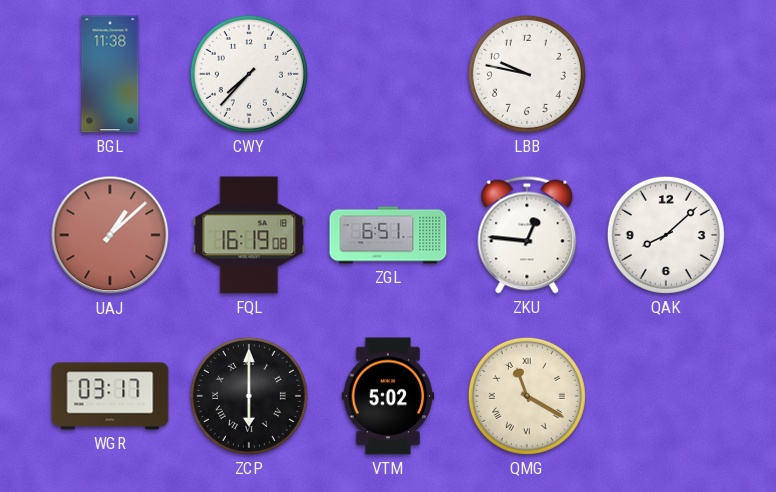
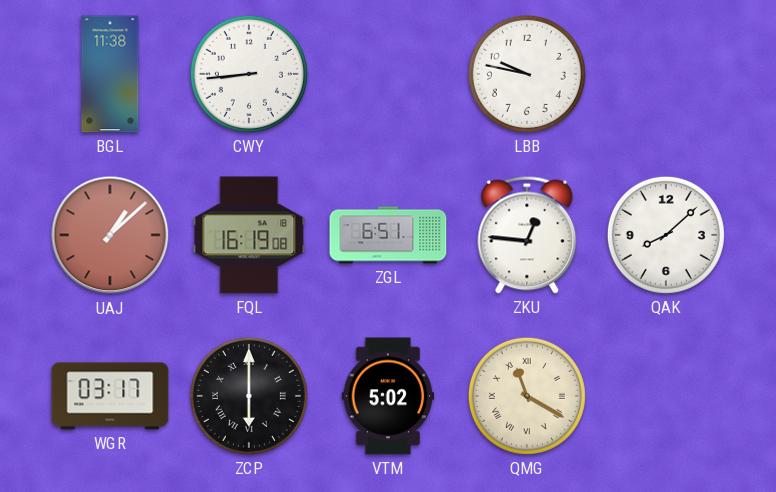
CWY: 7:37 -> 8:44 (249, 74)
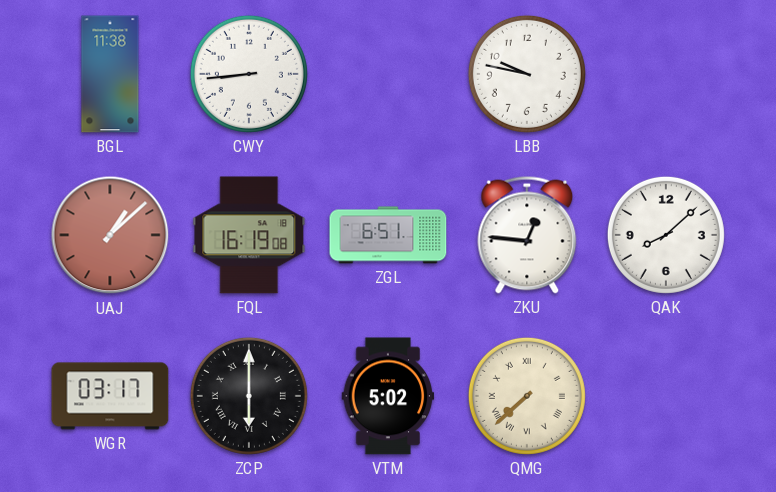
QMG: 11:20 -> 7:38 (527, 396)
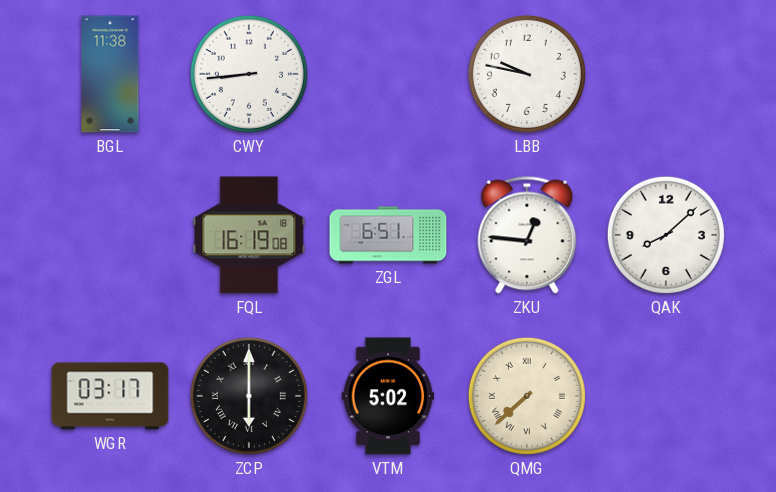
UAJ: 1:08 -> none (110, 235)
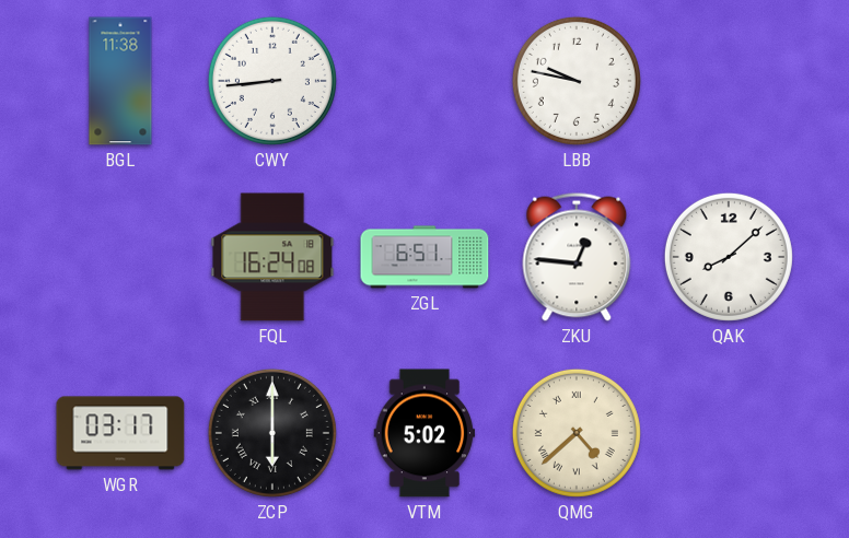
FQL: 16:19 -> 16:24 (272, 257)
QMG: 7:38 -> 4:38 (577, 433)
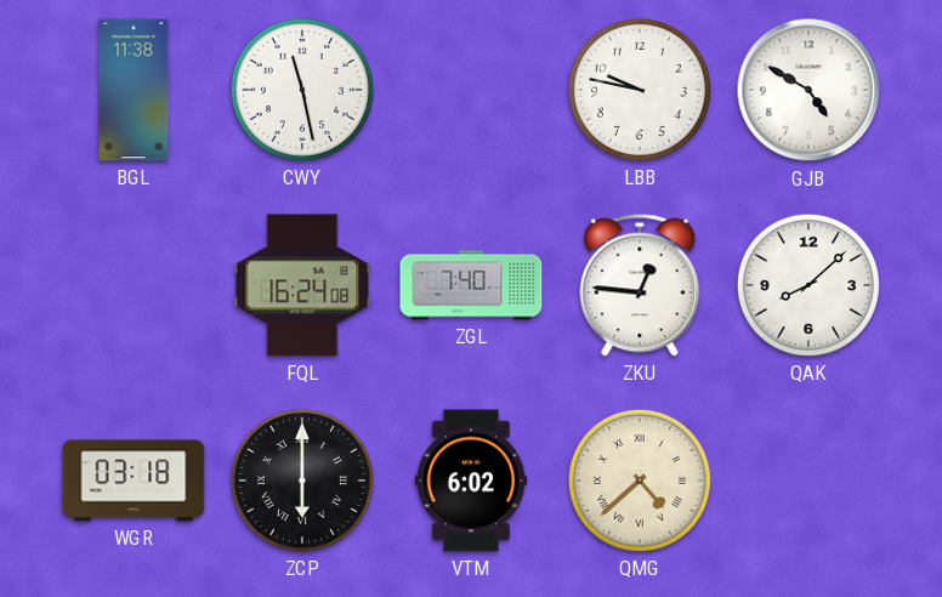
CWY: 8:44 -> 11:28 (302, 90)
GJB: none -> 4:50 (808, 90)
ZGL: 6:51 -> 7:40 (471, 285)
WGR: 03:17 -> 03:18 (134, 481)
VTM: 5:02 -> 6:02 (471, 481)
